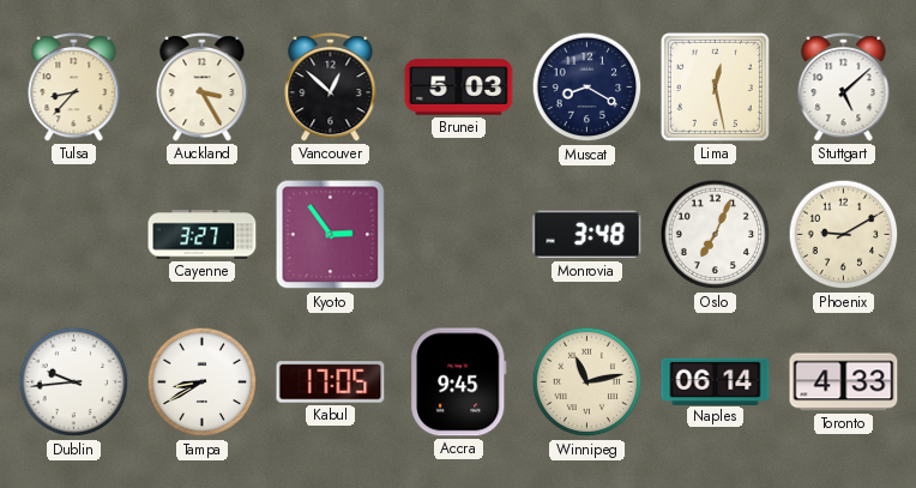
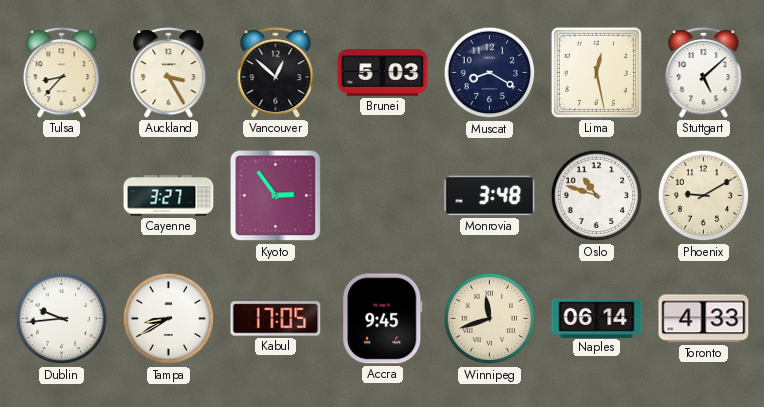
Oslo: 7:04 -> 10:48 (597, 196)
Winnipeg: 11:13 -> 11:42 (490, 319)
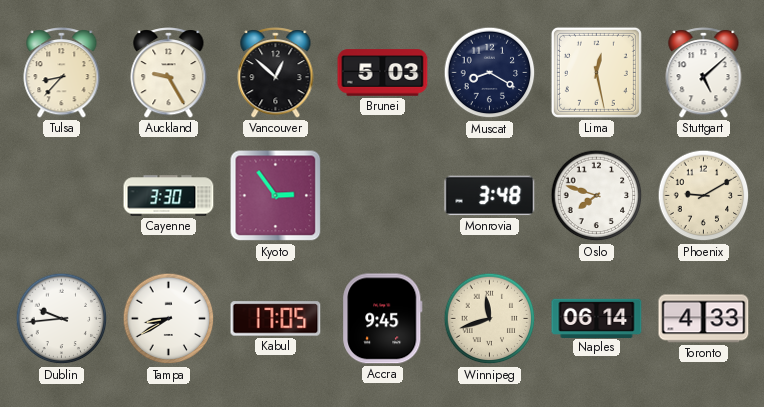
Auckland: 3:25 -> 9:25 (169, 73)
Cayenne: 3:27 -> 3:30 (169, 196)
Oslo: 10:48 -> 7:48 (597, 196)
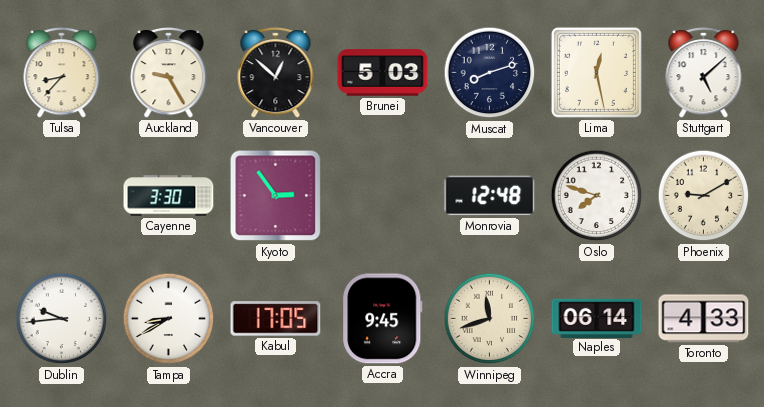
Muscat: 8:20 -> 8:12 (490, 73)
Monrovia: 3:48 -> 12:48 (490, 196)
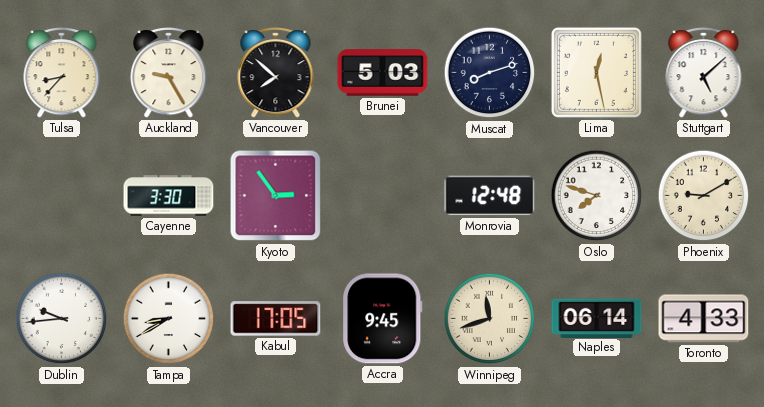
Vancouver: 12:52 -> 7:52 (276, 73)
